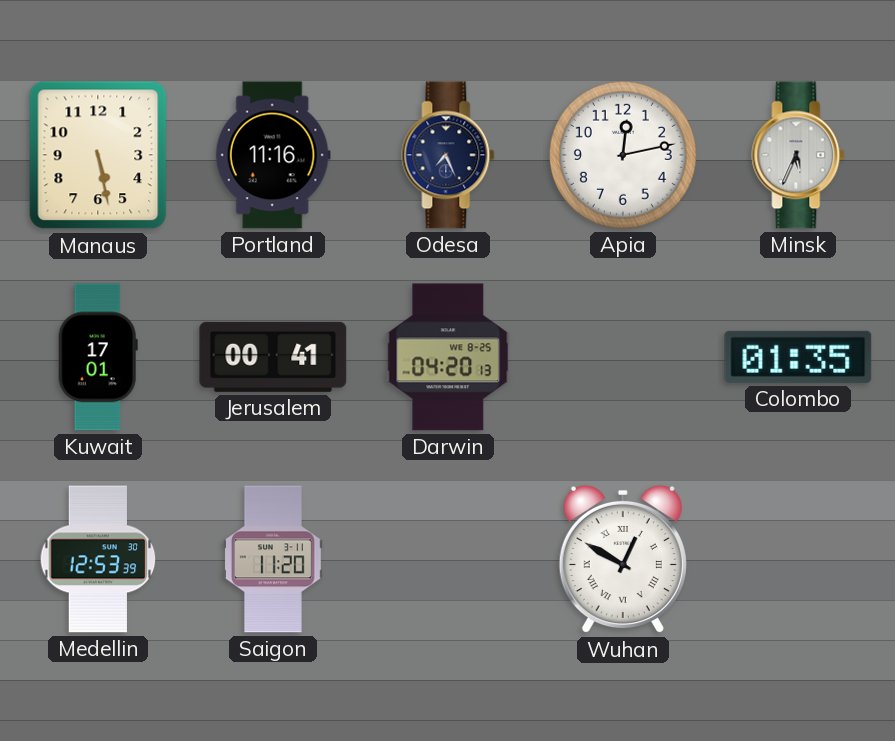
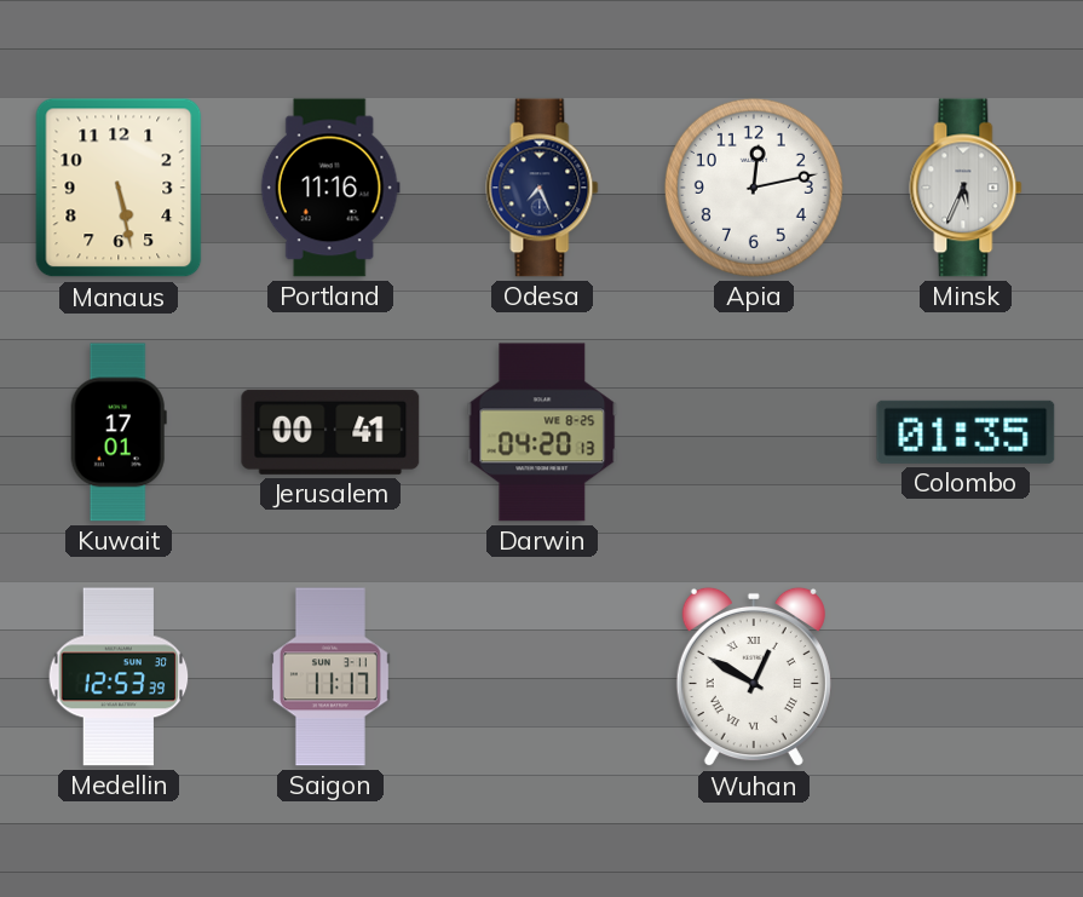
Saigon: 11:20 -> 11:17 (330, 677)
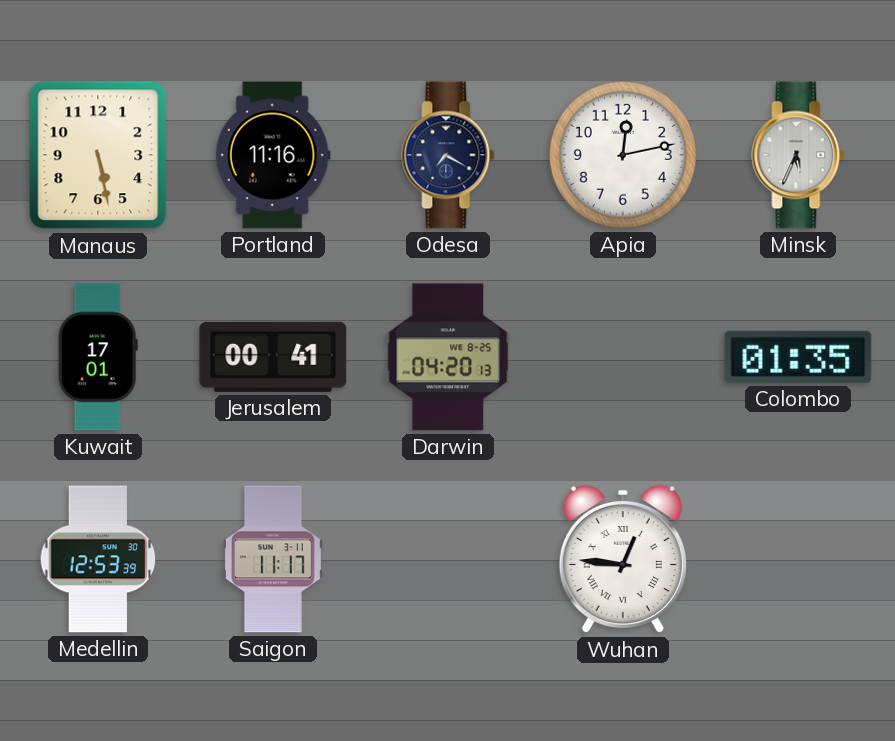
Odesa: 7:26 -> 7:20 (448, 155)
Wuhan: 12:50 -> 12:46 (623, 559)
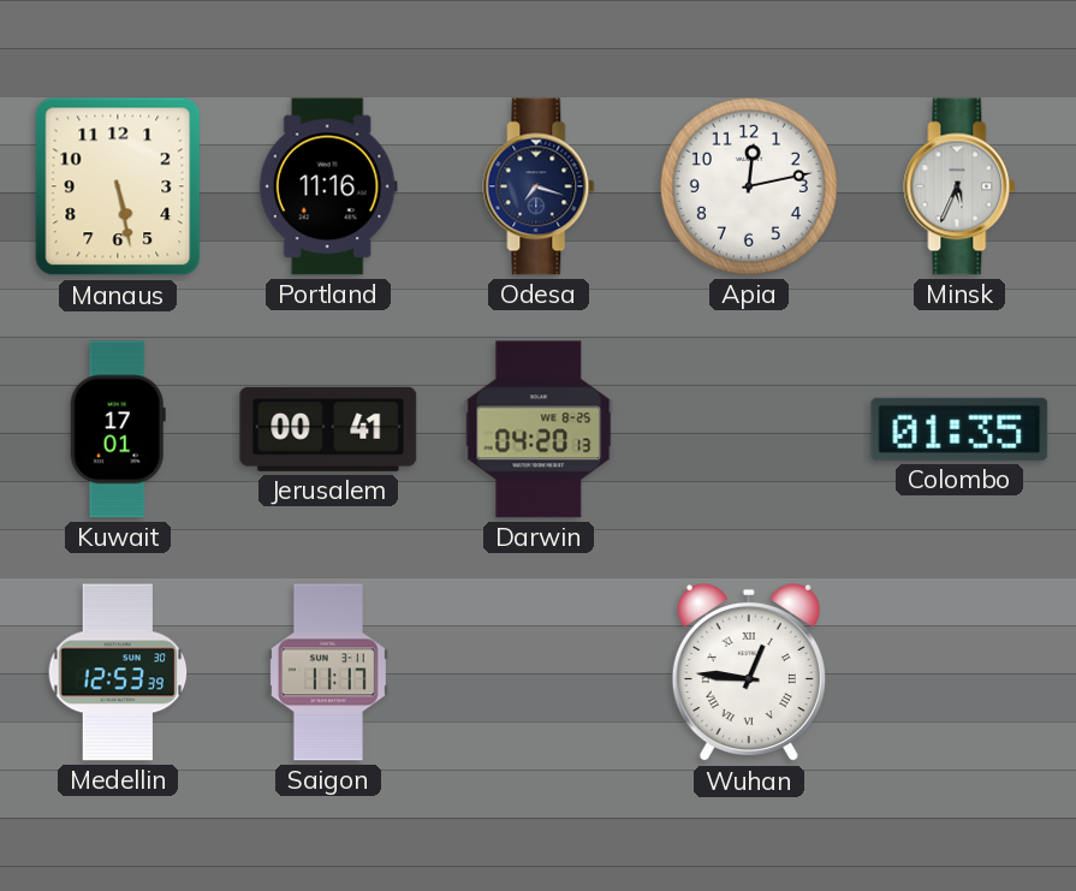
Odesa: 7:20 -> 7:18 (539, 186)
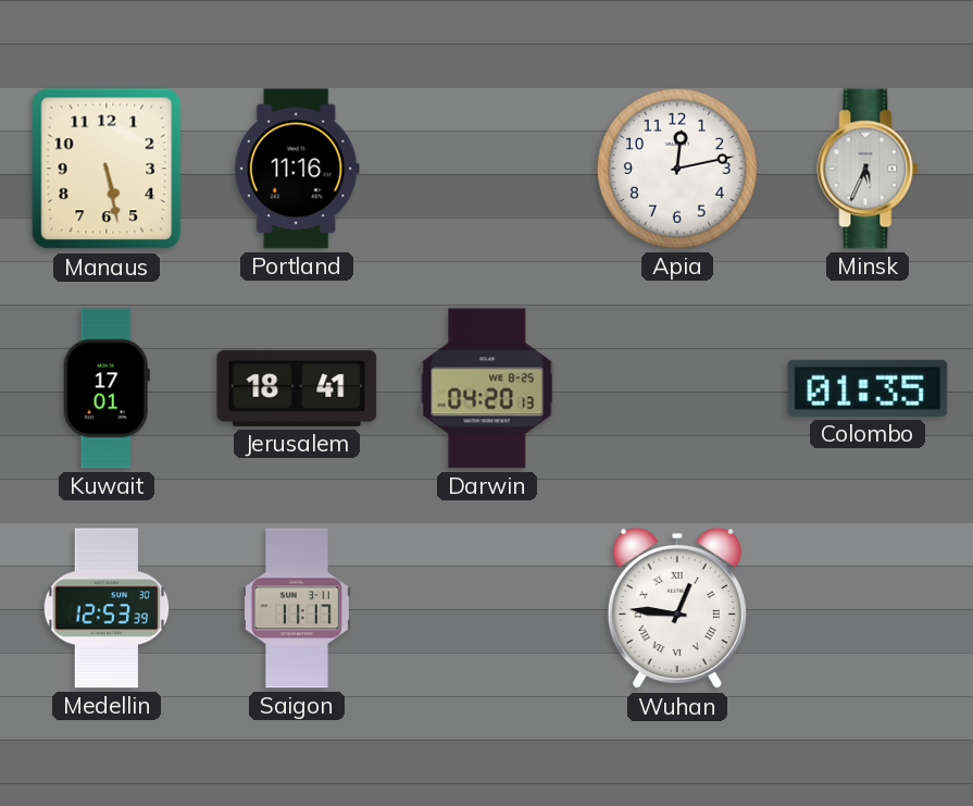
Odesa: 7:18 -> none (539, 186)
Jerusalem: 00:41 -> 18:41 (297, 388)
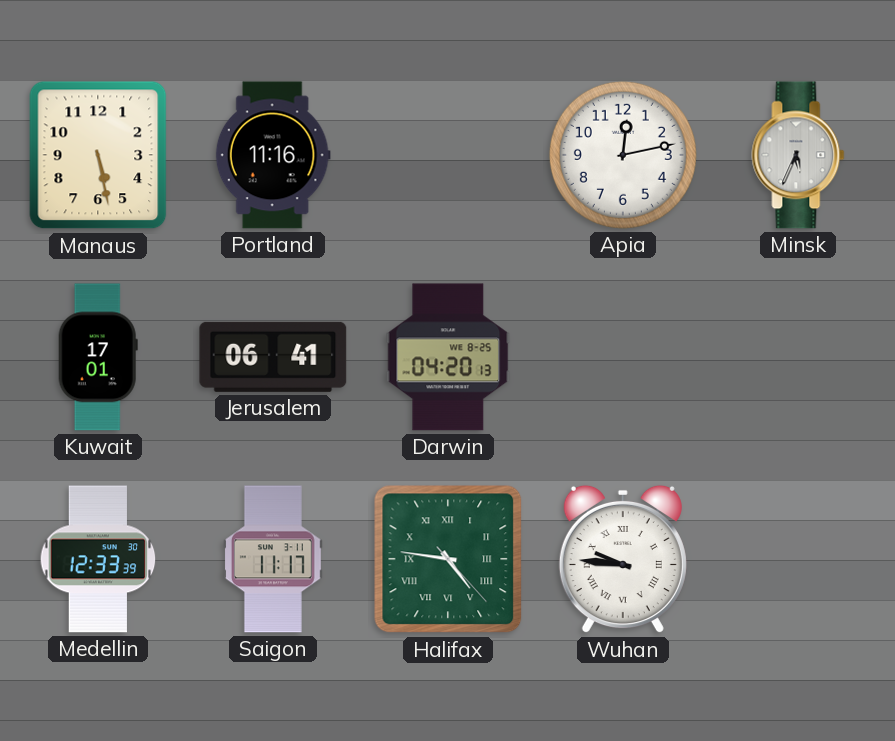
Jerusalem: 18:41 -> 06:41 (273, 357)
Colombo: 01:35 -> none (868, 388)
Medellin: 12:53 -> 12:33 (98, 559)
Halifax: none -> 4:46 (448, 559)
Wuhan: 12:46 -> 9:46 (623, 559)
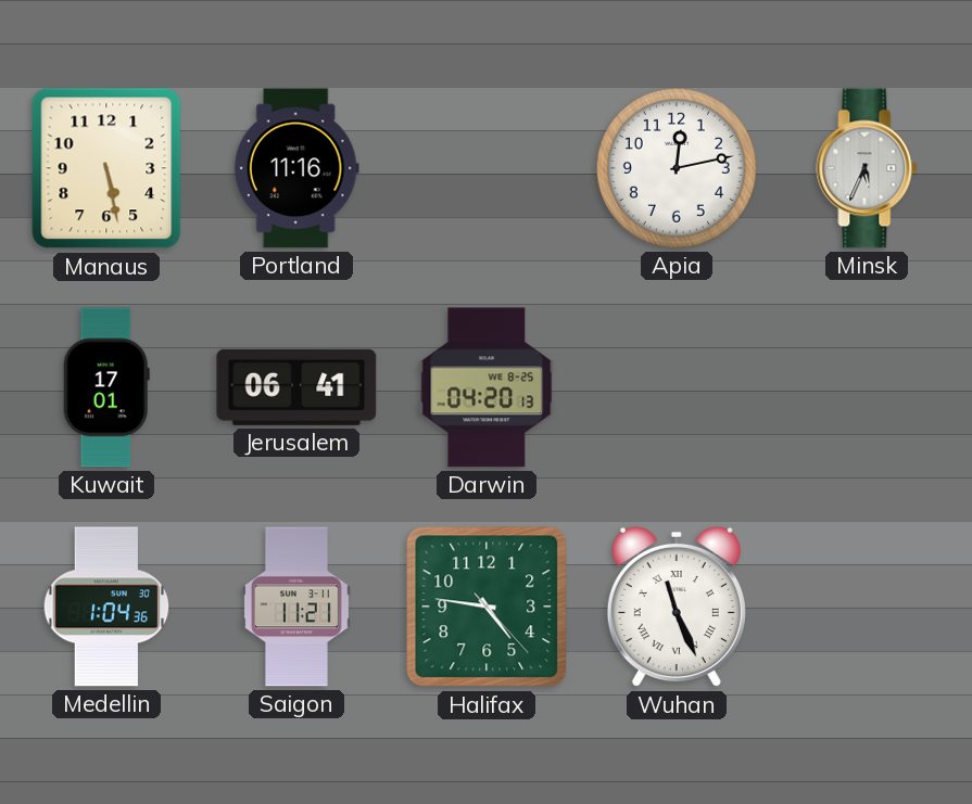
Medellin: 12:33 -> 1:04 (106, 607)
Saigon: 11:17 -> 11:21 (296, 607)
Halifax numerals: Roman -> Arabic (487, 607)
Wuhan: 9:46 -> 11:26 (677, 607)
